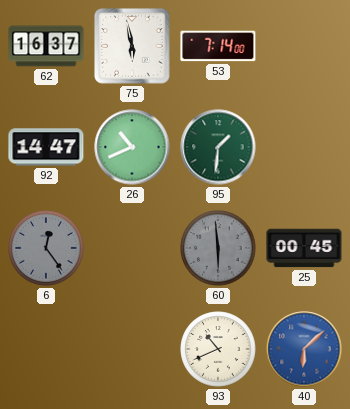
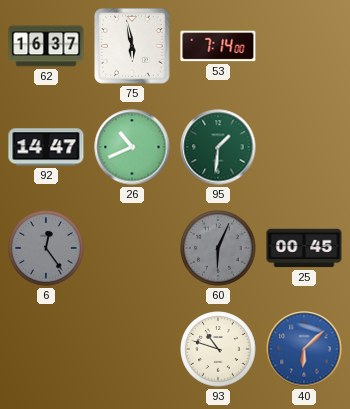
60: 5:59 -> 6:04 (218, 248)
93: 10:41 -> 10:48 (218, 349)
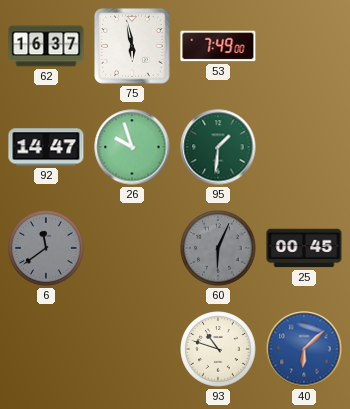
53: 7:14 -> 7:49 (218, 46)
26: 10:41 -> 9:57 (132, 147)
6: 12:24 -> 11:39 (46, 248)
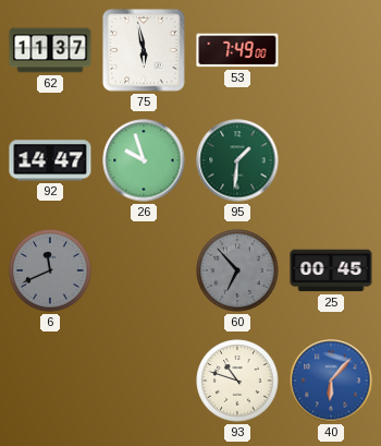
62: 16:37 -> 11:37 (50, 50)
6: 11:39 -> 11:41 (50, 270)
60: 6:04 -> 6:53 (237, 270)
40: 6:08 -> 6:07 (331, 381)
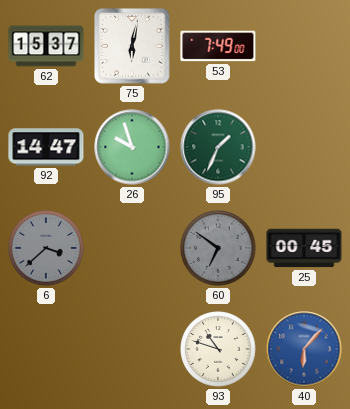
62: 11:37 -> 15:37 (46, 46)
75: 5:58 -> 6:02 (132, 46)
95: 1:31 -> 1:34 (218, 147)
6: 11:41 -> 3:38 (46, 248)
60: 6:53 -> 6:51 (218, 248)
